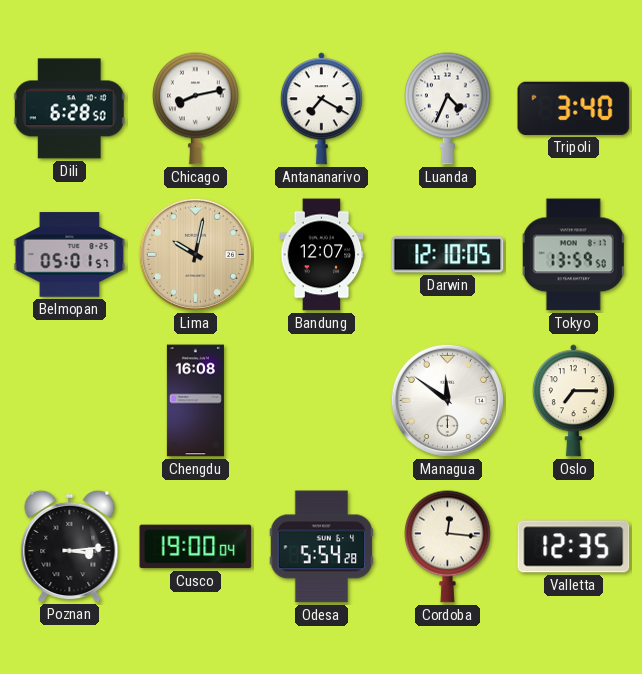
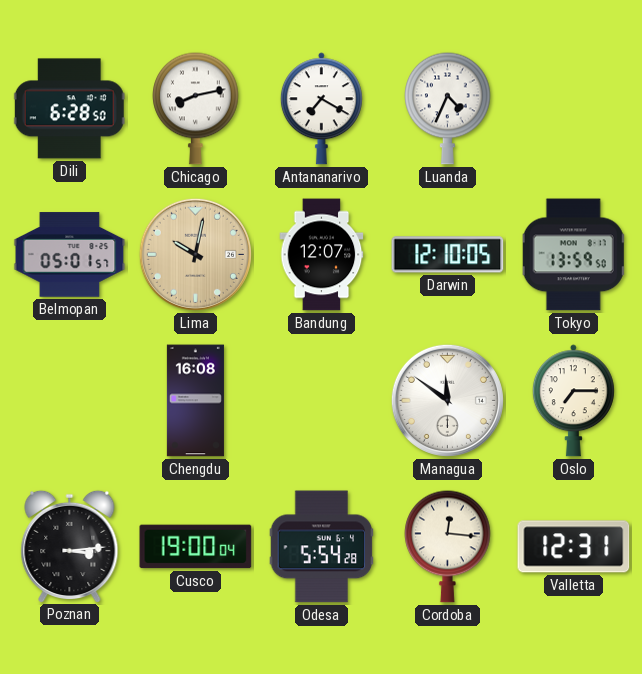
Tripoli: 3:40 -> none (574, 108)
Valletta: 12:35 -> 12:31 (574, 547)
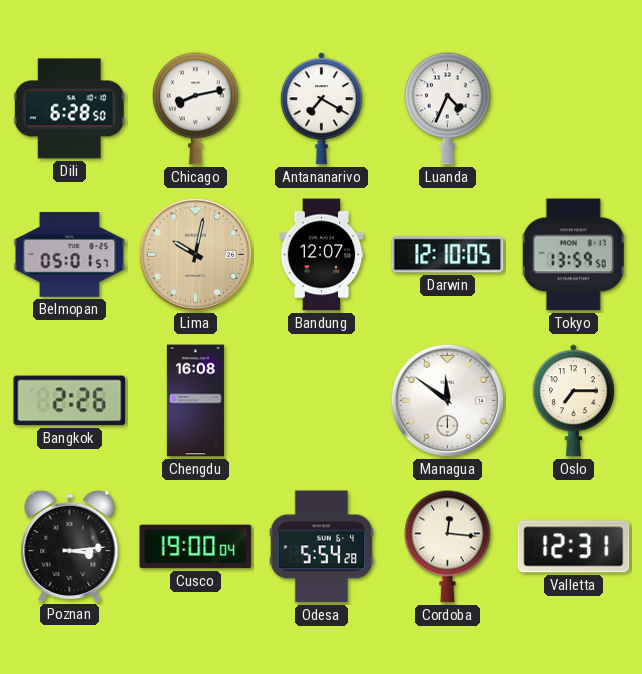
Bangkok: none -> 2:26 (70, 401)
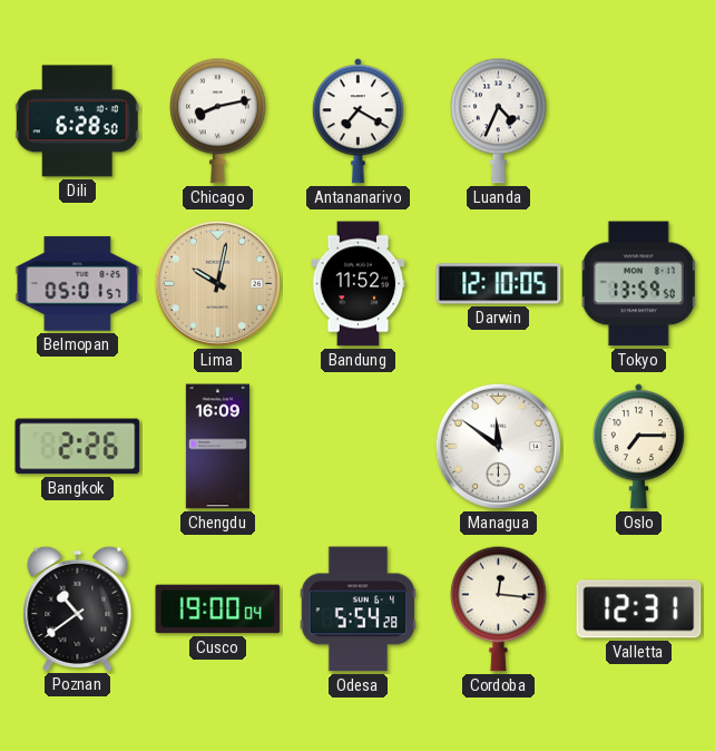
Bandung: 12:07 -> 11:52 (359, 284)
Chengdu: 16:08 -> 16:09 (217, 447)
Poznan: 3:14 -> 10:39 (78, 608)
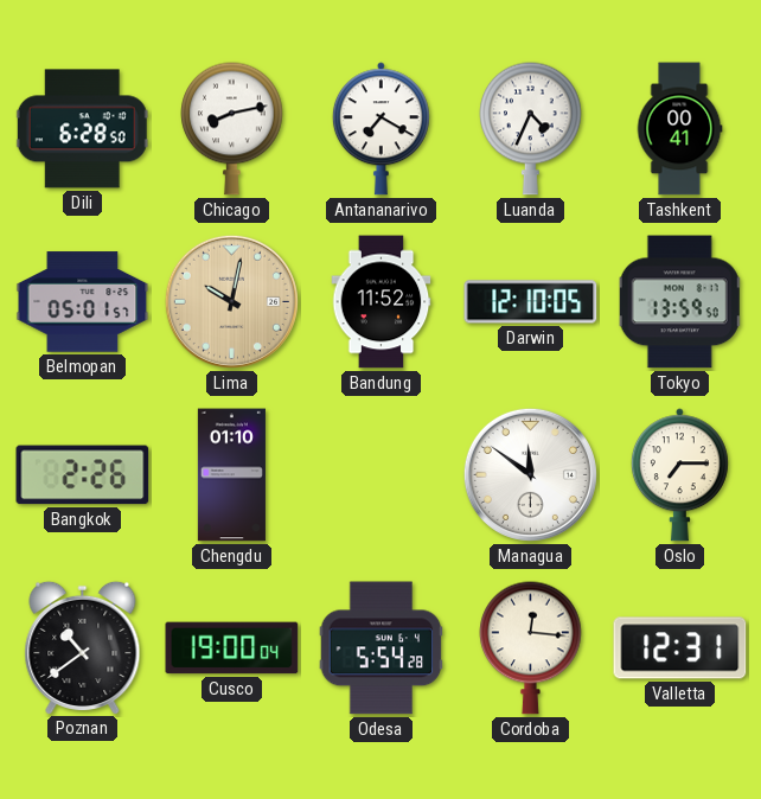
Tashkent: none -> 00:41 (679, 129)
Chengdu: 16:09 -> 01:10 (231, 475)
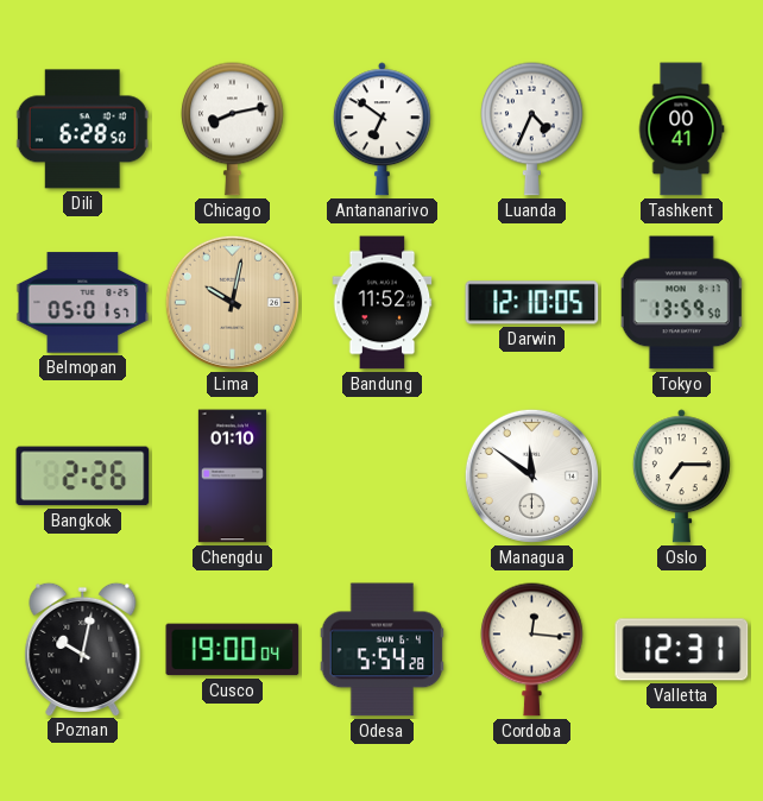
Antananarivo: 7:20 -> 6:51 (381, 130)
Poznan: 10:39 -> 10:02 (83, 649)
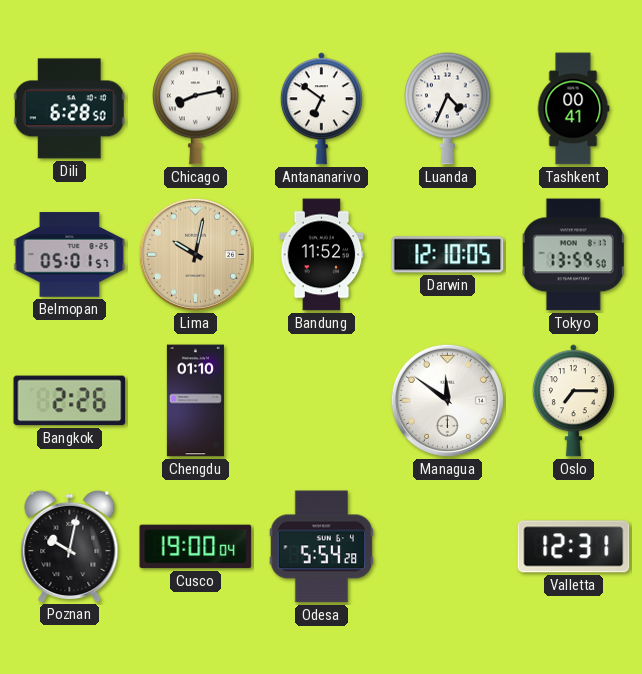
Cordoba: 12:16 -> none (532, 649)
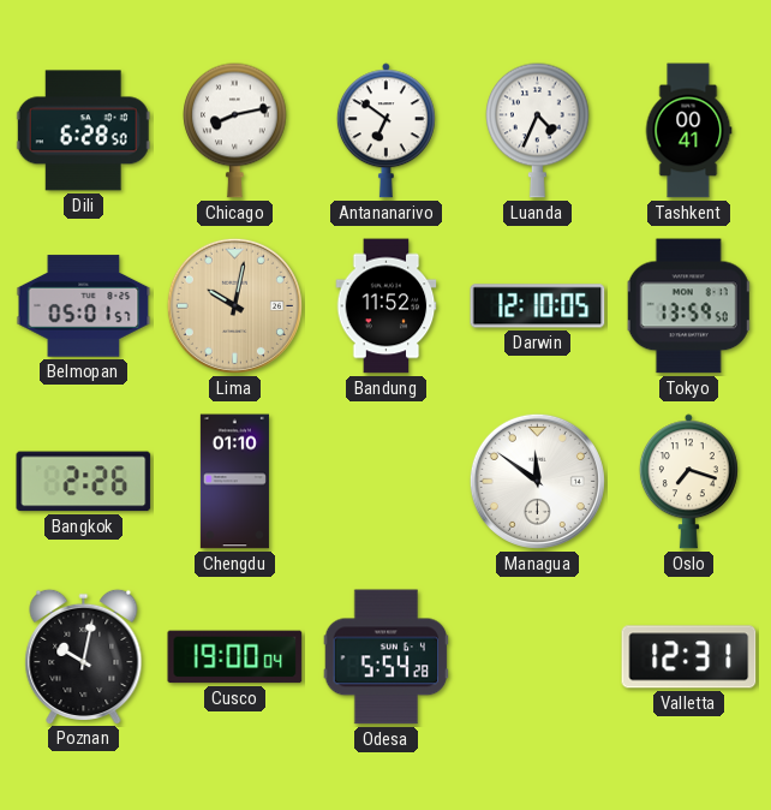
Oslo: 7:15 -> 7:18 (688, 482)
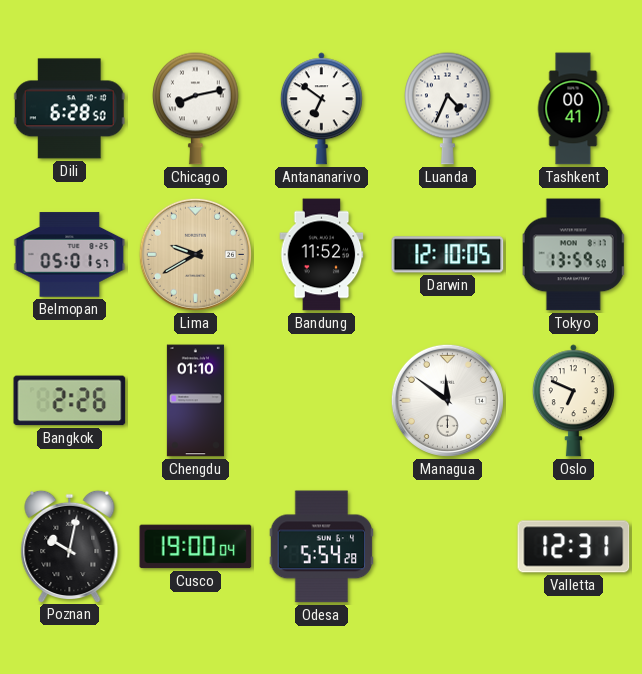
Lima: 10:02 -> 9:40 (195, 254)
Oslo: 7:18 -> 6:49 (573, 401)
